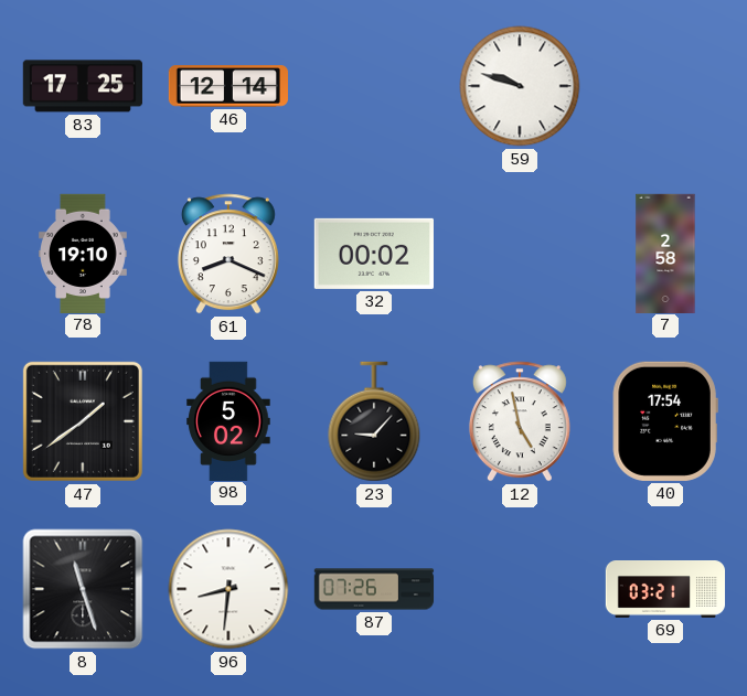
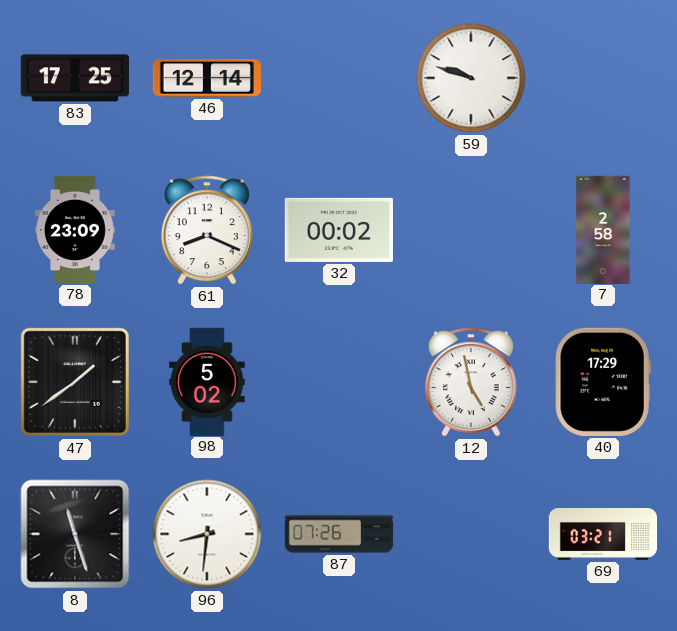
78: 19:10 -> 23:09 (75, 229)
23: 9:07 -> none (374, 421)
40: 17:54 -> 17:29 (603, 382)
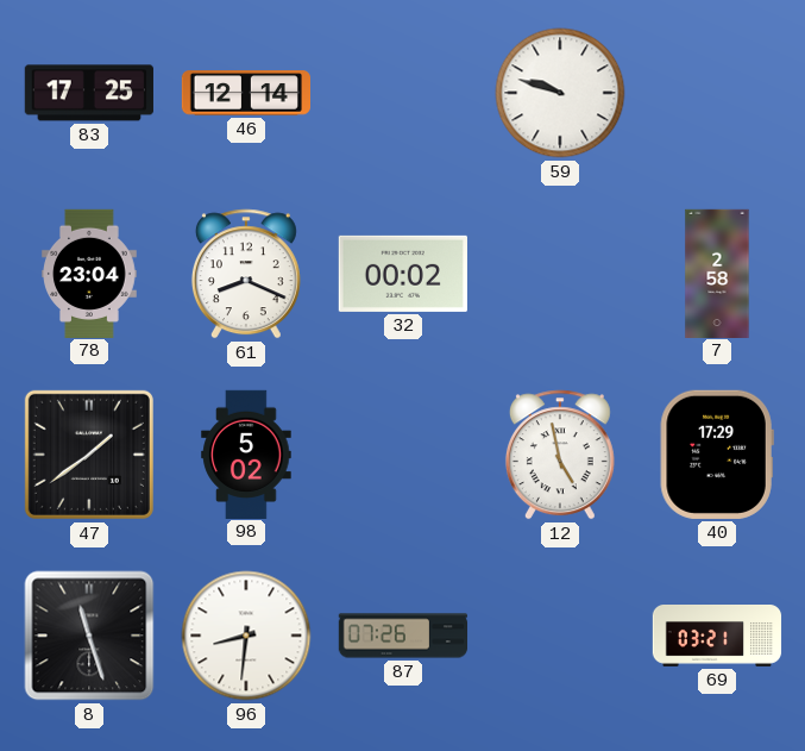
78: 23:09 -> 23:04 (89, 273)
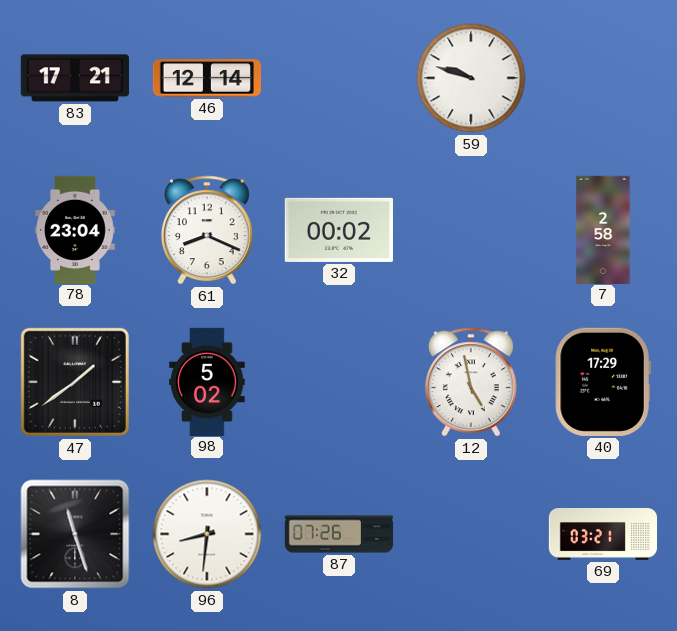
83: 17:25 -> 17:21 (75, 78)
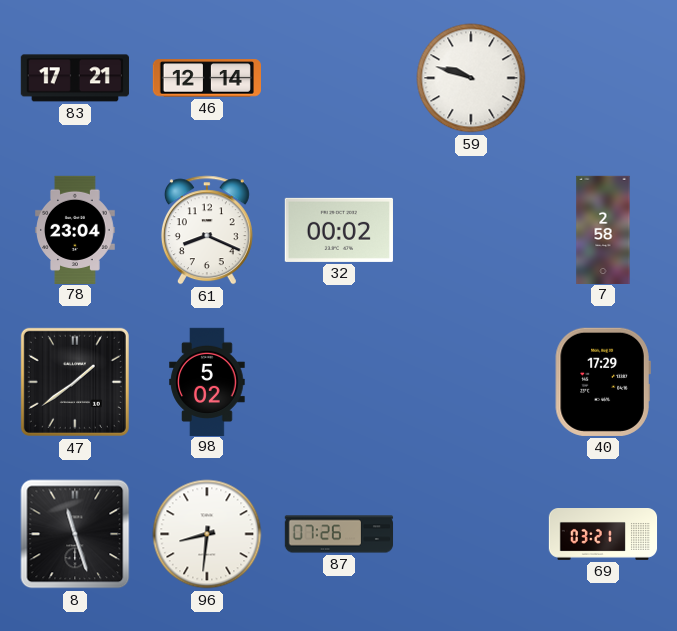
12: 4:58 -> none (471, 382)
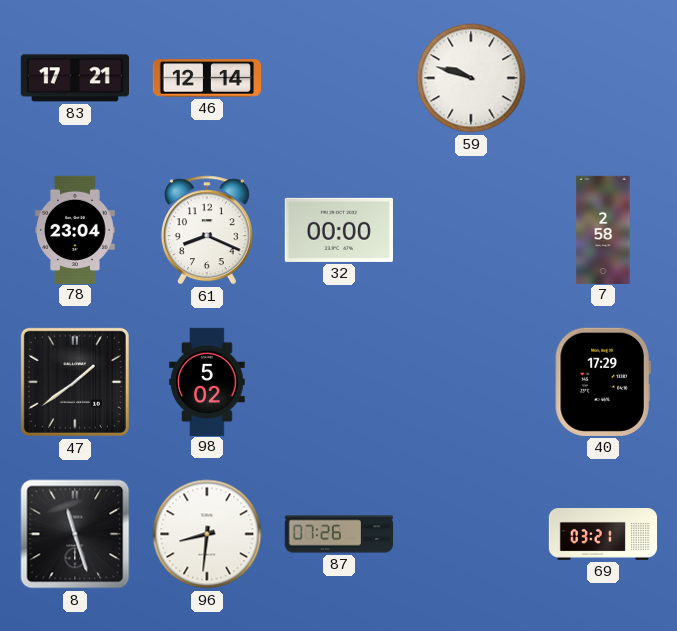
32: 00:02 -> 00:00 (339, 230)
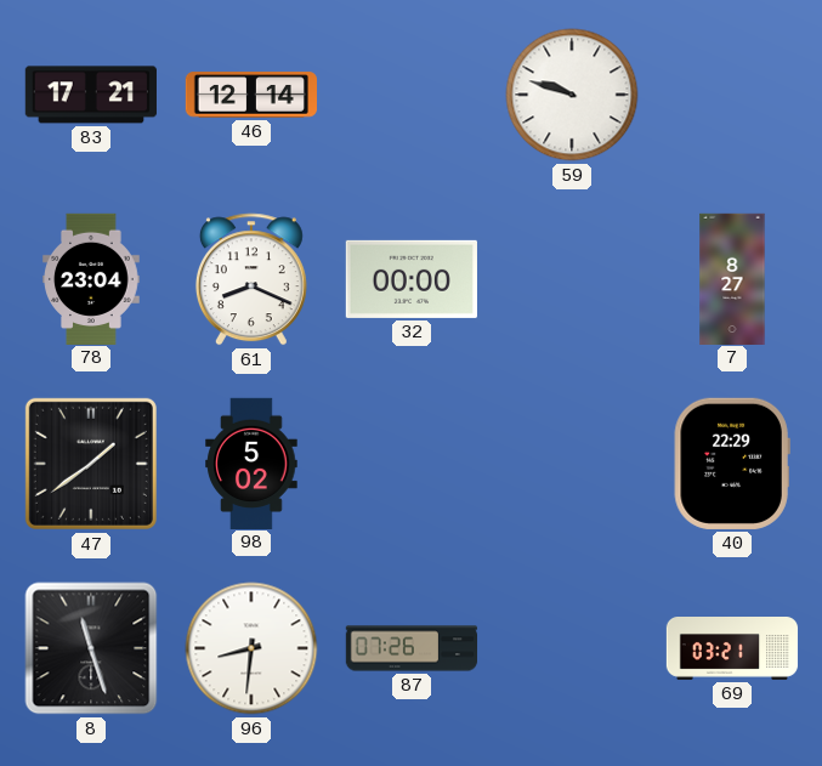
7: 2:58 -> 8:27 (732, 278)
40: 17:29 -> 22:29 (732, 464)
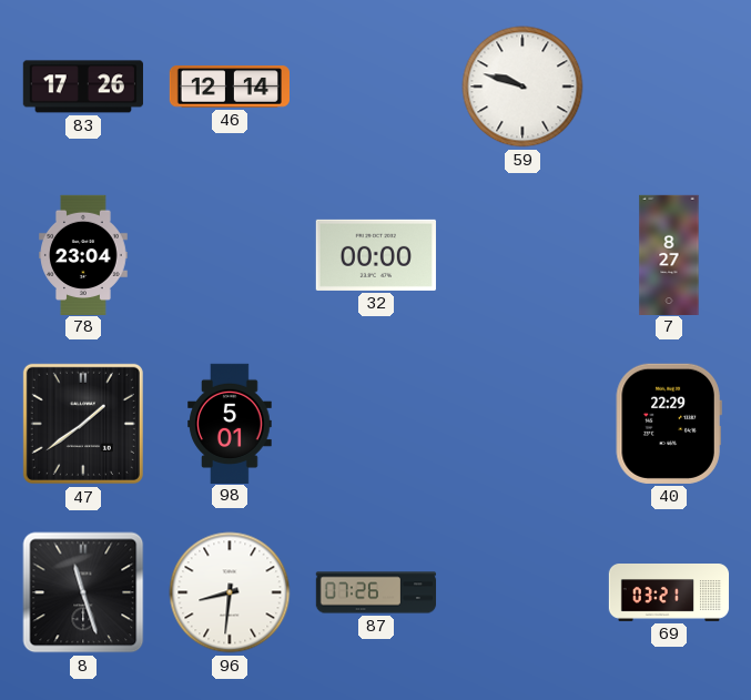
83: 17:21 -> 17:26 (83, 87)
61: 8:19 -> none (251, 279)
98: 5:02 -> 5:01 (230, 423)
